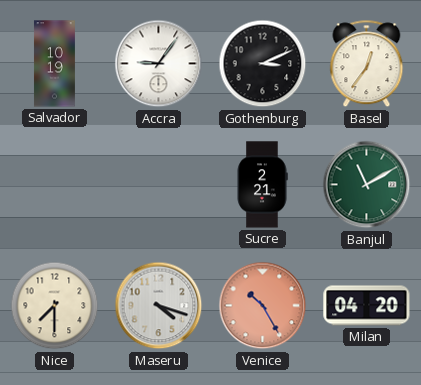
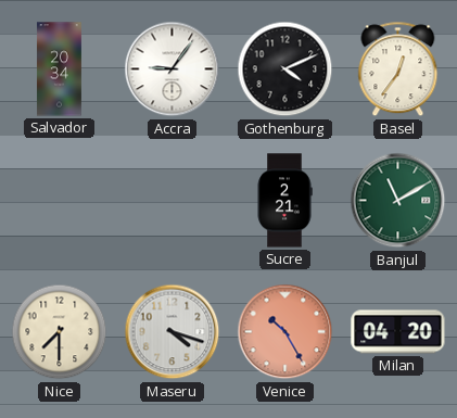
Salvador: 10:19 -> 20:34 (59, 69)
Gothenburg: 3:11 -> 4:11 (285, 69)
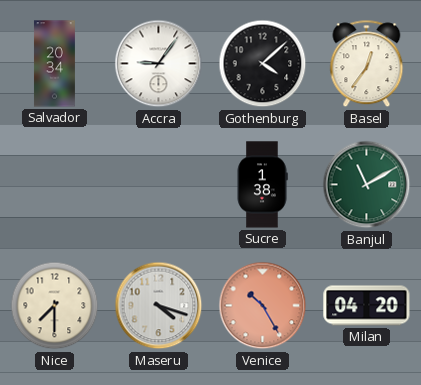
Gothenburg: 4:11 -> 4:08 (263, 64)
Sucre: 2:21 -> 1:38 (262, 185)
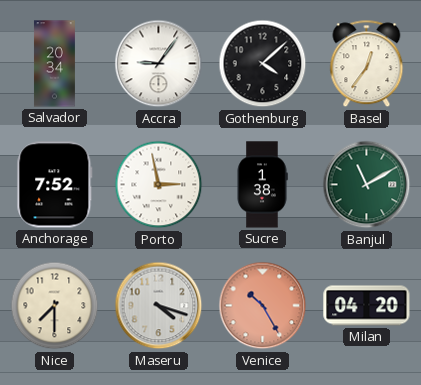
Anchorage: none -> 7:52 (55, 185)
Porto: none -> 2:58 (159, 185)
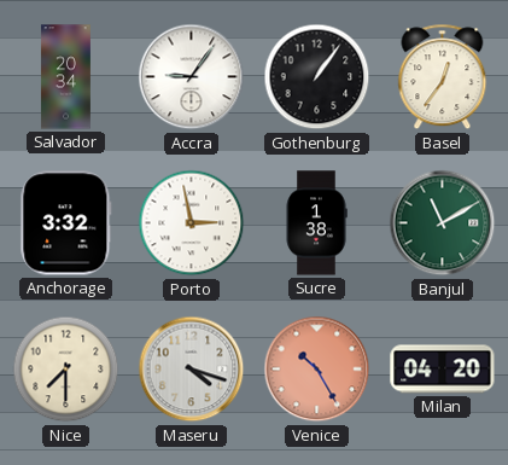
Gothenburg: 4:08 -> 1:06 (317, 77)
Anchorage: 7:52 -> 3:32 (66, 223)
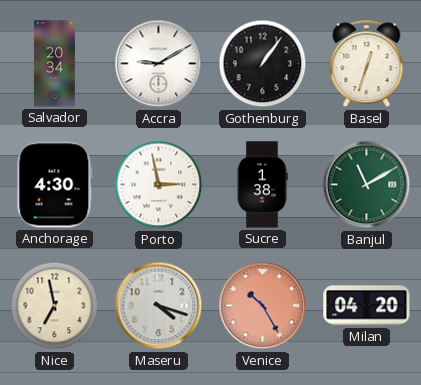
Accra: 9:06 -> 9:10 (159, 64)
Basel: 12:36 -> 12:33 (367, 64)
Anchorage: 3:32 -> 4:30 (55, 185)
Nice: 7:30 -> 6:58 (55, 306)
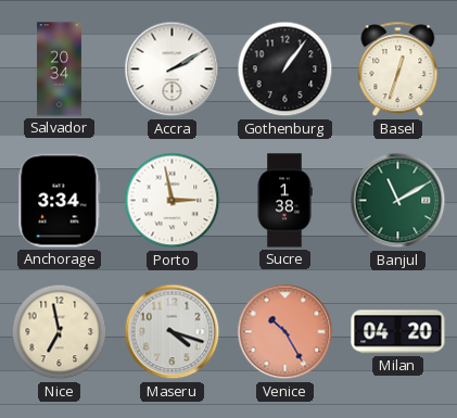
Accra: 9:10 -> 2:10 (173, 69)
Anchorage: 4:30 -> 3:34 (60, 201)
